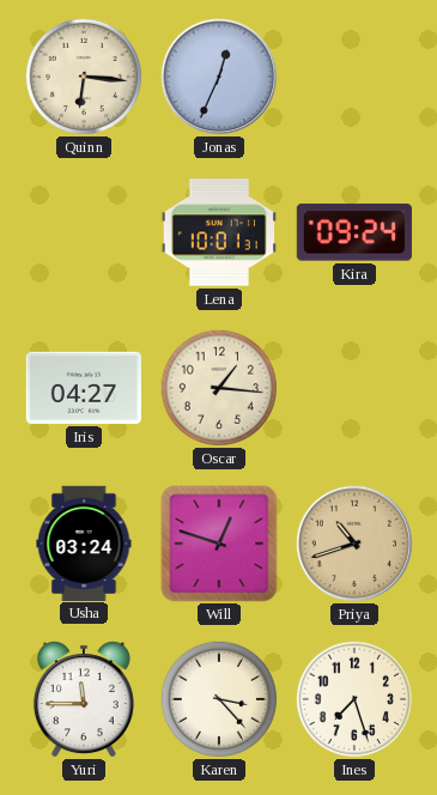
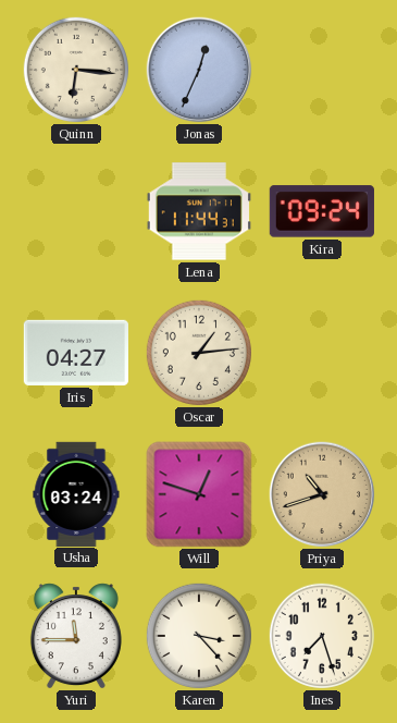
Lena: 10:01 -> 11:44 (199, 211)
Oscar: 1:16 -> 1:14 (199, 353)
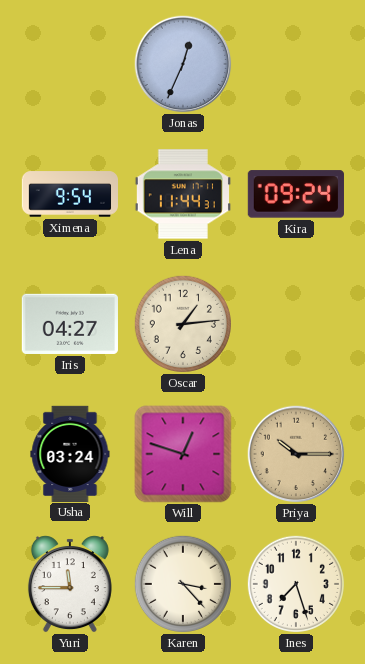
Quinn: 6:16 -> none (76, 70)
Ximena: none -> 9:54 (69, 194)
Priya: 10:42 -> 10:15 (296, 454)
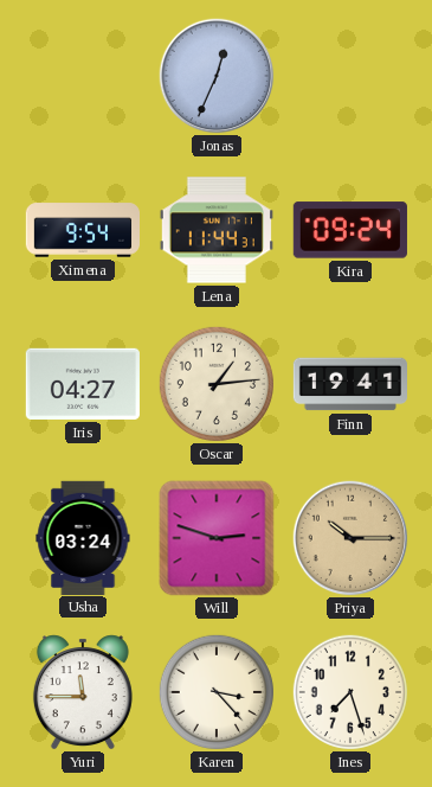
Finn: none -> 19:41 (349, 384)
Will: 12:48 -> 2:48 (217, 538)
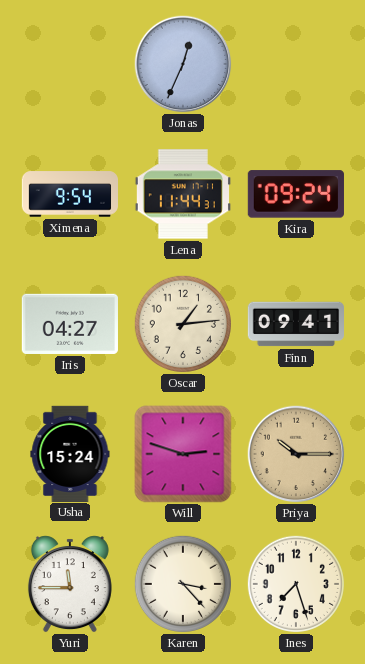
Finn: 19:41 -> 09:41 (295, 324)
Usha: 03:24 -> 15:24 (70, 453)
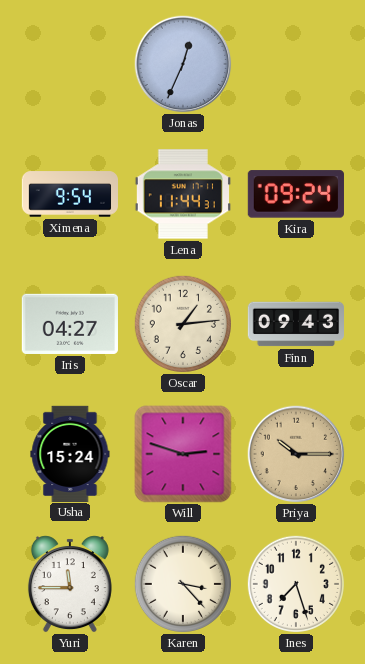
Finn: 09:41 -> 09:43 (295, 324)
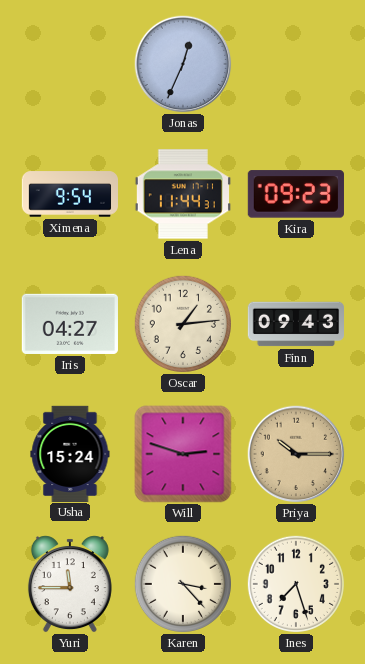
Kira: 09:24 -> 09:23 (296, 194)
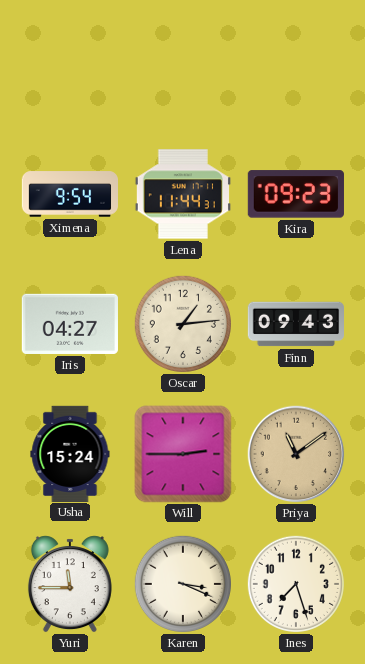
Jonas: 12:34 -> none (183, 64)
Will: 2:48 -> 2:45 (183, 454)
Priya: 10:15 -> 11:09 (296, 454)
Karen: 3:23 -> 3:19 (183, 584)
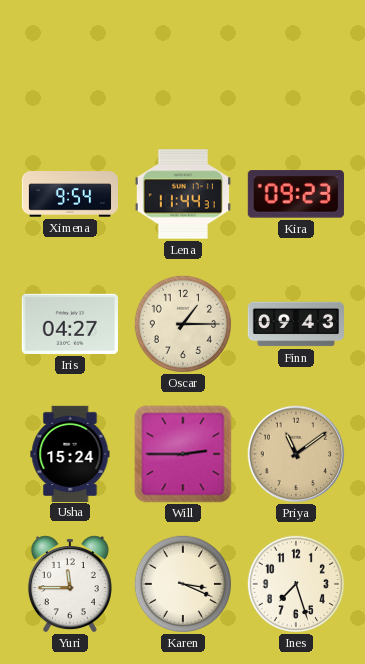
Oscar: 1:14 -> 1:15 (183, 324)
